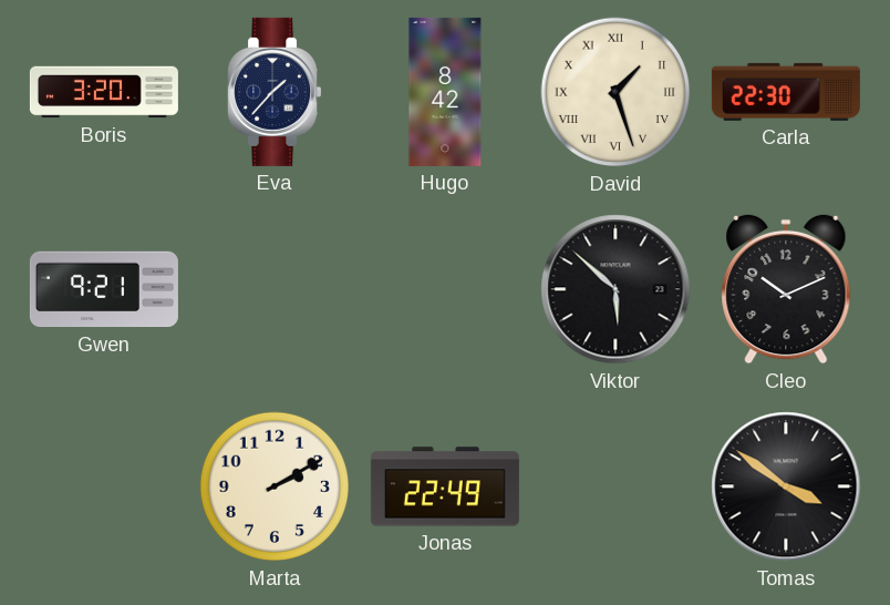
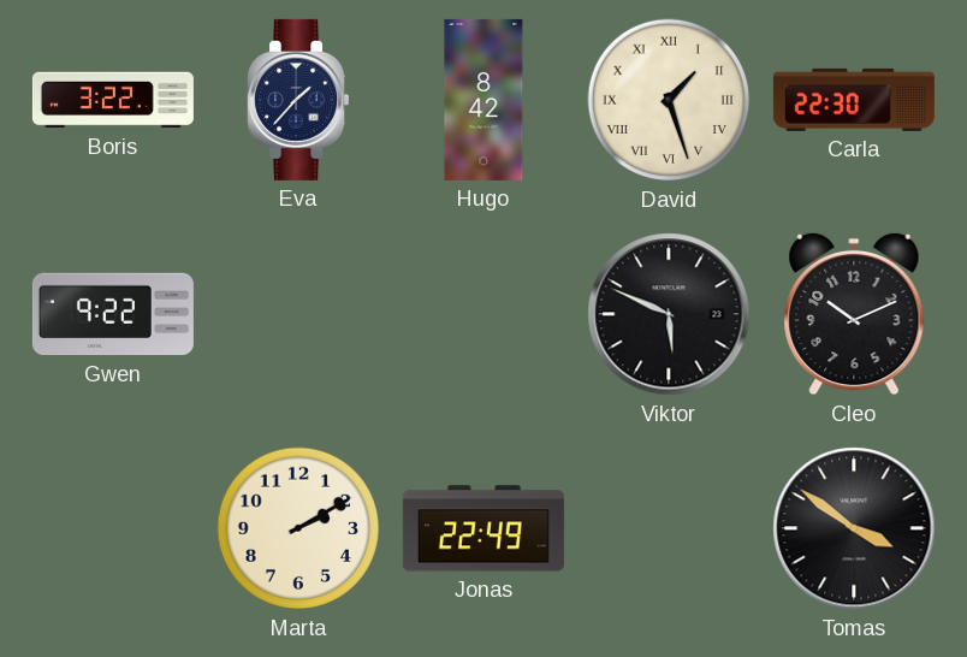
Boris: 3:20 -> 3:22 (113, 100)
Gwen: 9:21 -> 9:22 (113, 314)
Viktor: 5:52 -> 5:49 (669, 314)
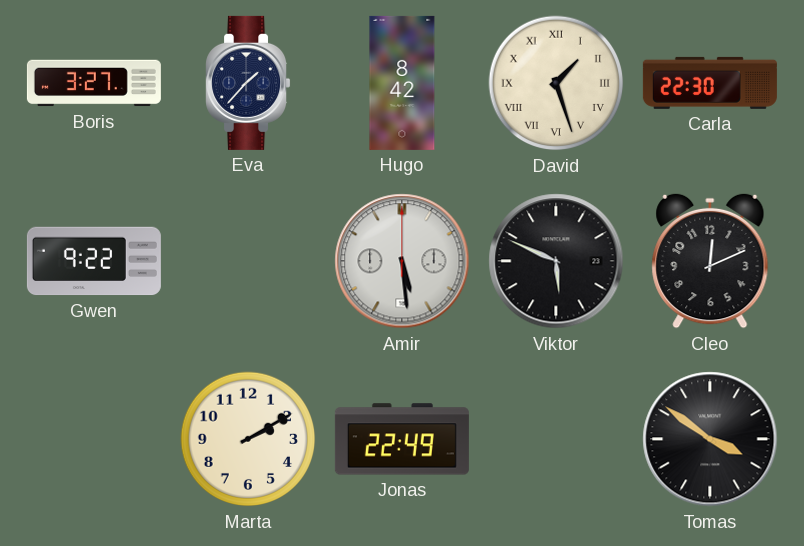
Boris: 3:22 -> 3:27 (94, 83)
Amir: none -> 5:29 (402, 261)
Cleo: 10:11 -> 12:11 (710, 261)
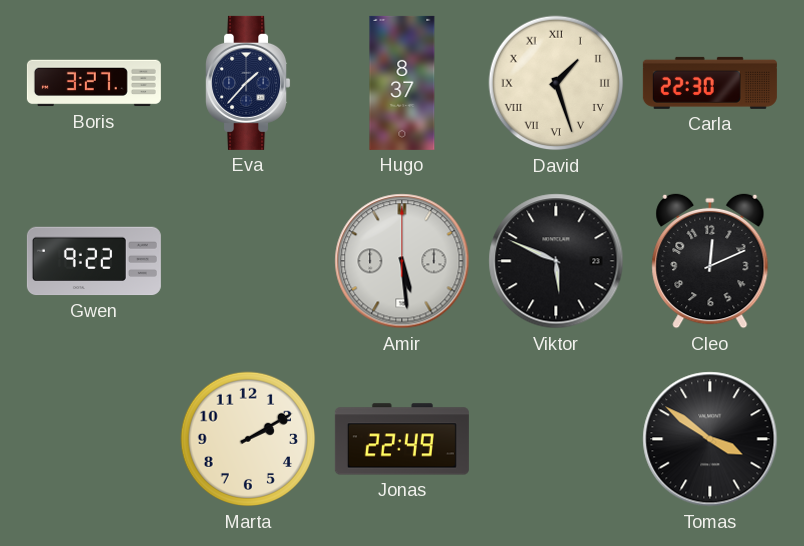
Hugo: 8:42 -> 8:37 (402, 83)
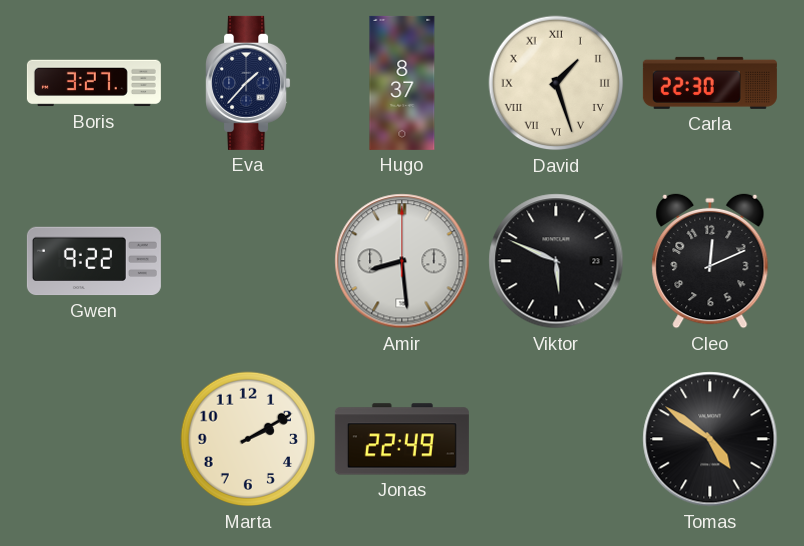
Amir: 5:29 -> 8:29 (402, 261)
Tomas: 3:51 -> 4:51 (710, 439)
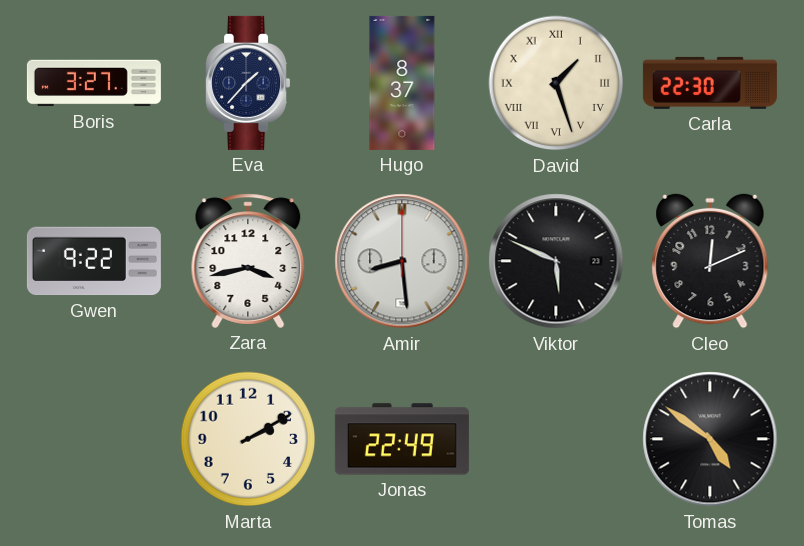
Zara: none -> 3:43 (248, 261)
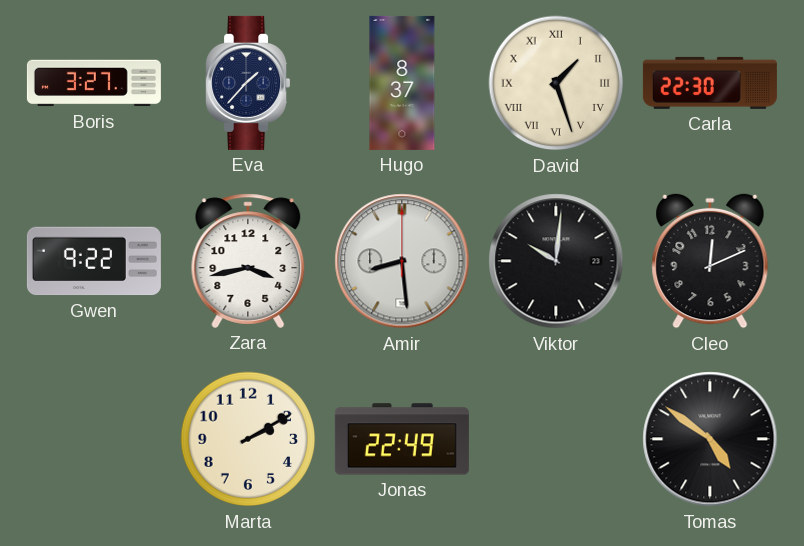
Viktor: 5:49 -> 10:01 (556, 261)
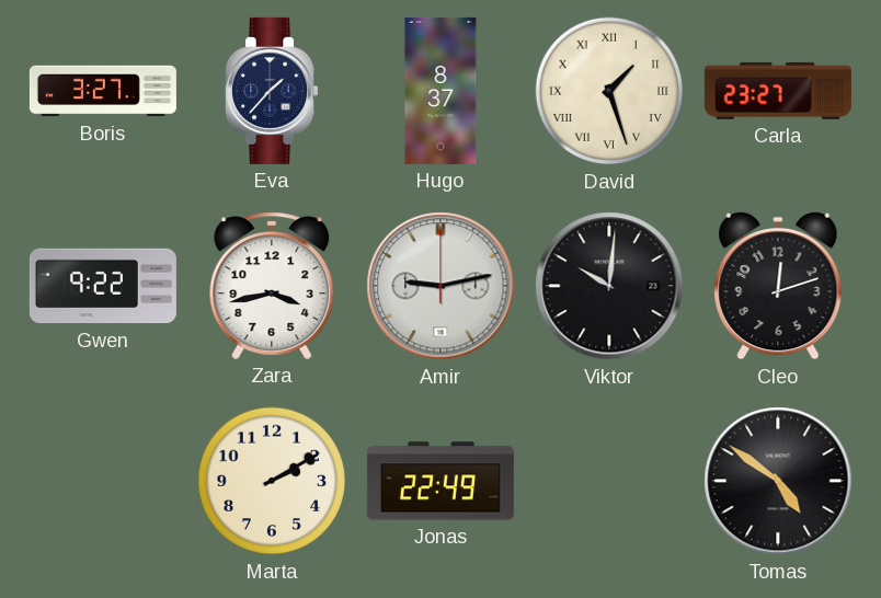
Carla: 22:30 -> 23:27 (778, 91)
Amir: 8:29 -> 9:13 (440, 286)
Cleo: 12:11 -> 12:12 (778, 286)
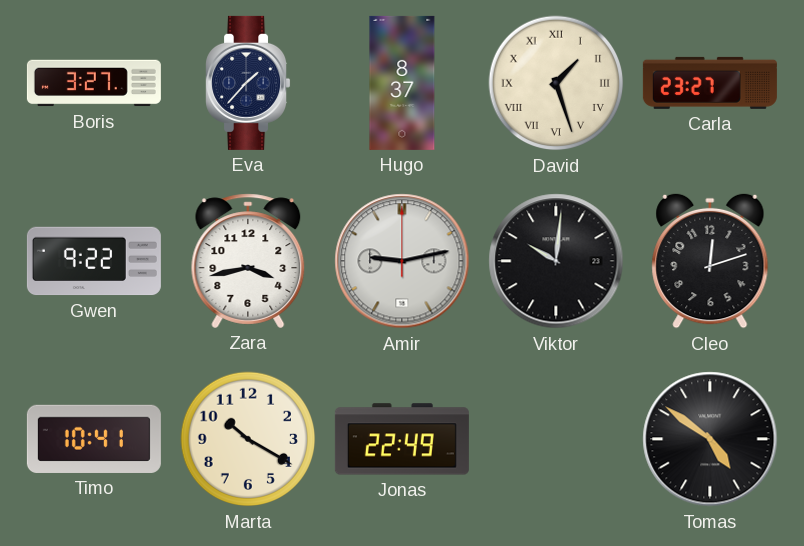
Timo: none -> 10:41 (94, 439)
Marta: 2:10 -> 10:20 (248, 439)
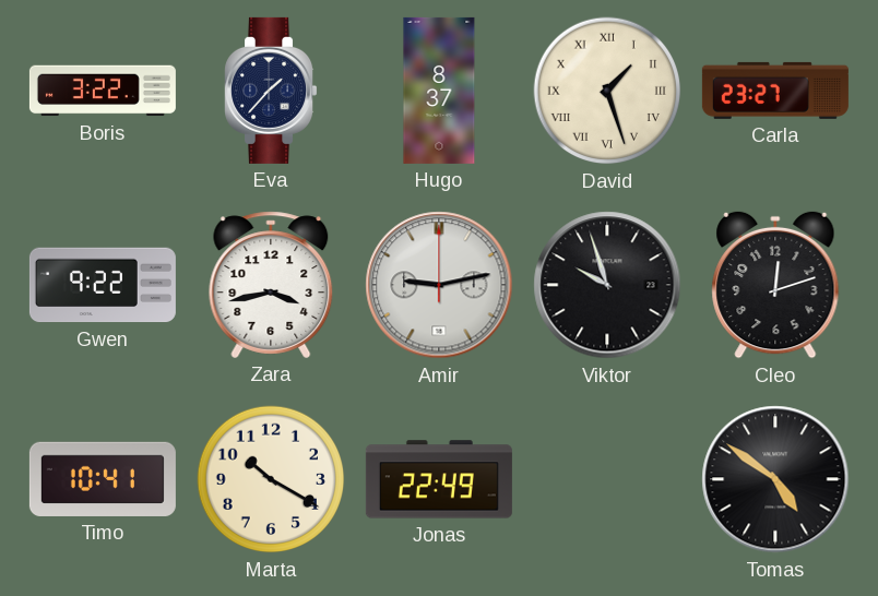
Boris: 3:27 -> 3:22 (103, 91)
Viktor: 10:01 -> 9:57 (607, 285)
